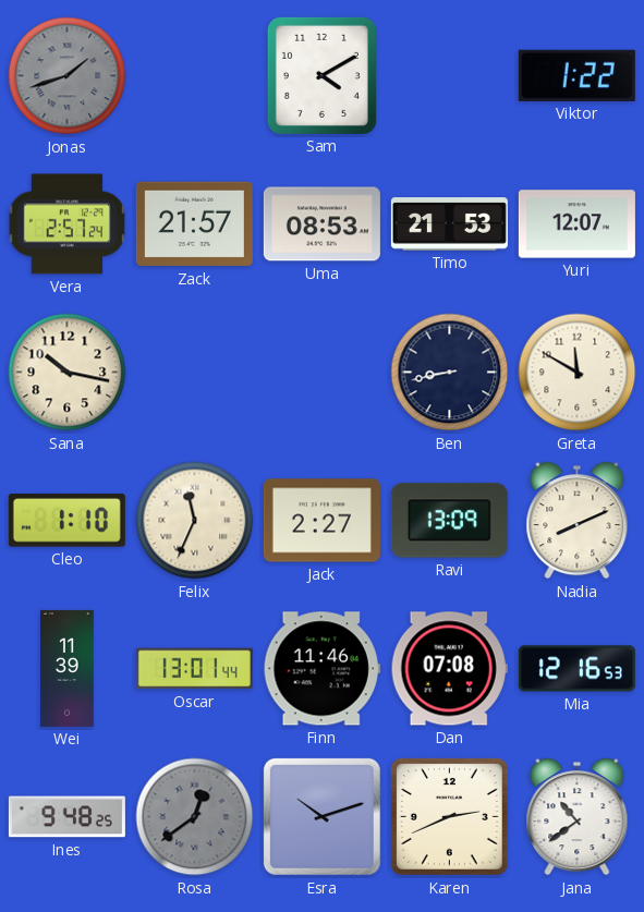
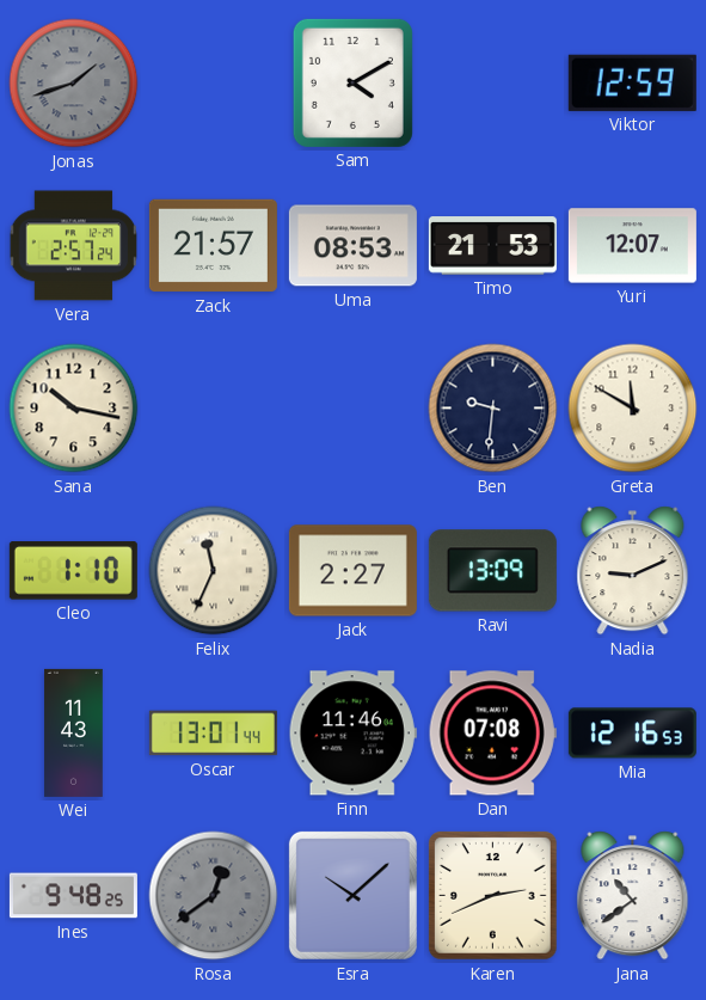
Viktor: 1:22 -> 12:59 (632, 82)
Ben: 8:43 -> 9:31 (493, 409)
Nadia: 8:11 -> 9:11 (633, 571)
Wei: 11:39 -> 11:43 (74, 732)
Esra: 10:12 -> 10:08 (352, 895)
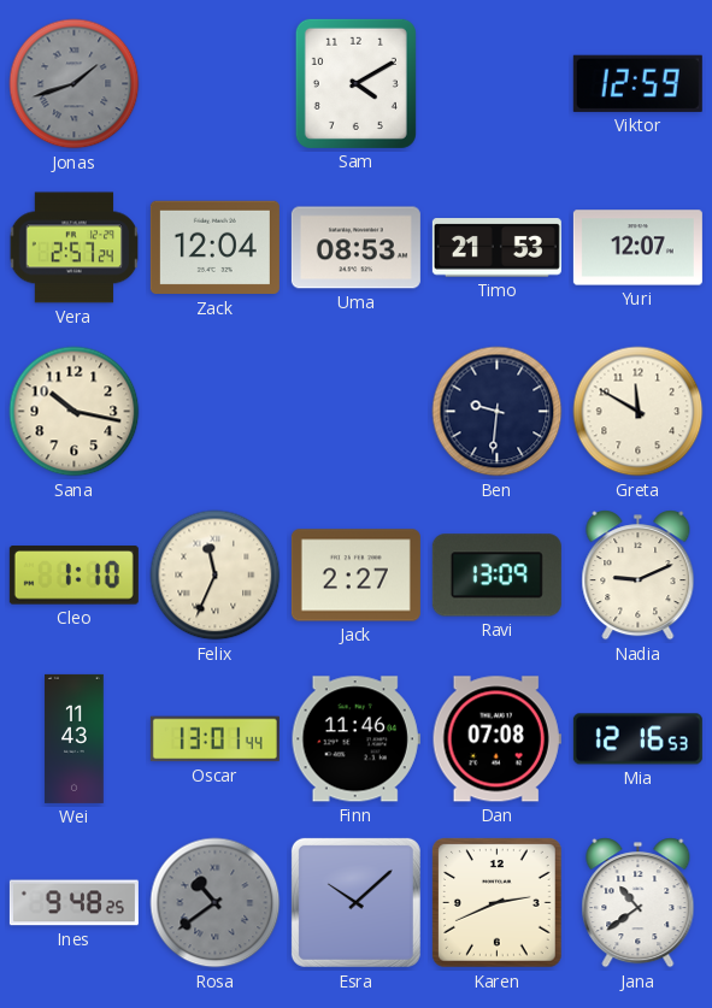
Zack: 21:57 -> 12:04 (214, 248)
Rosa: 12:39 -> 10:39 (216, 903)
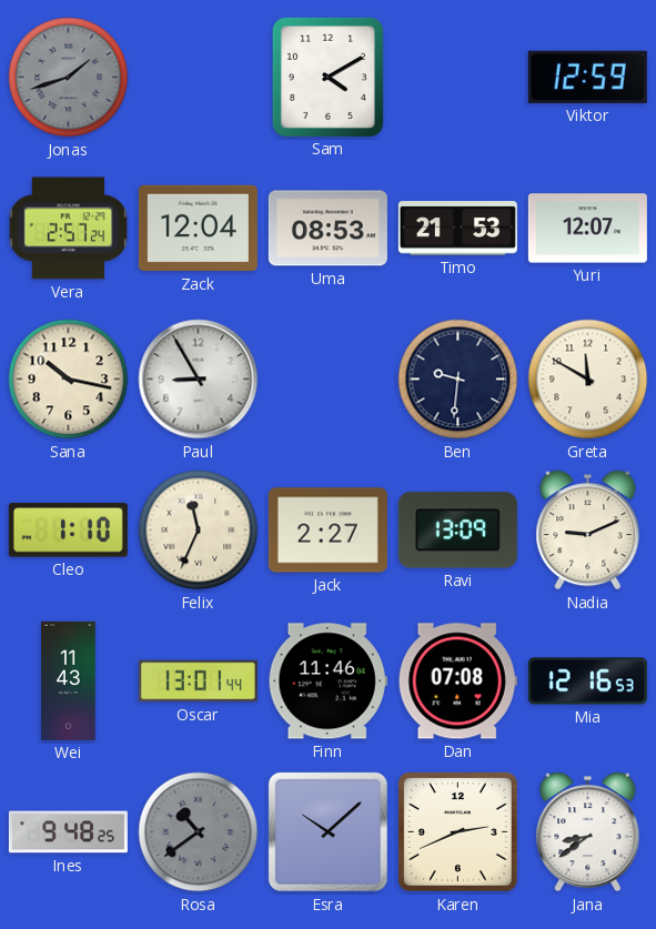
Paul: none -> 8:55 (199, 380)
Jana: 10:39 -> 8:39 (588, 832)
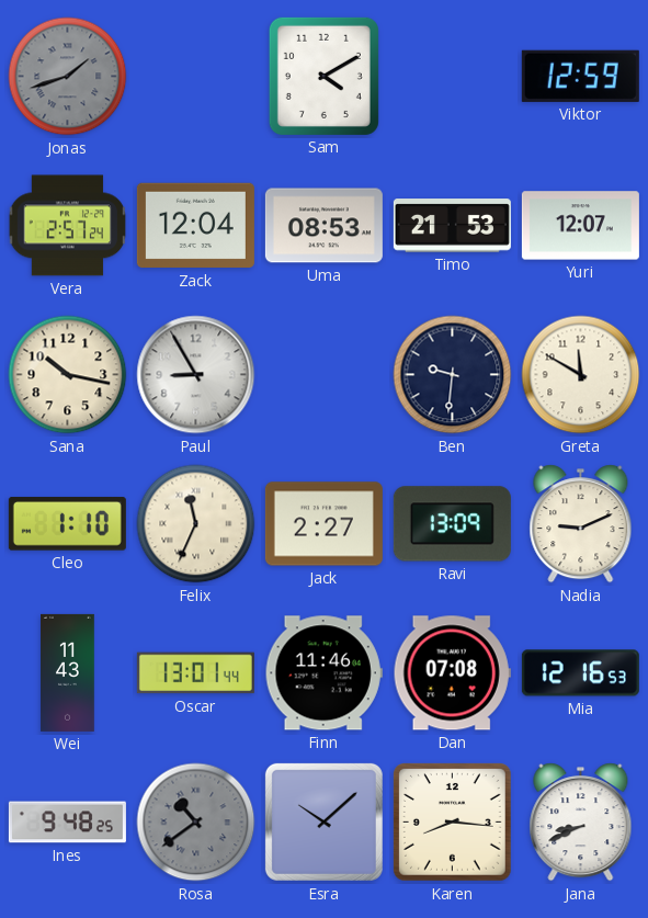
Karen: 2:41 -> 8:16 (453, 823)
Jana: 8:39 -> 8:41 (581, 823)
